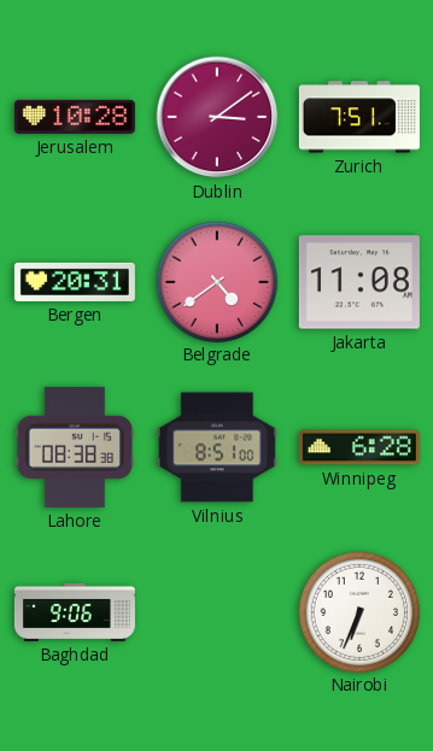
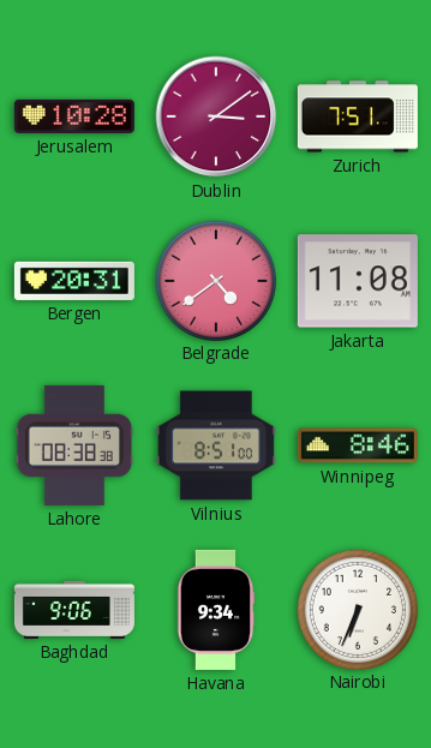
Winnipeg: 6:28 -> 8:46 (358, 445)
Havana: none -> 9:34 (216, 610)
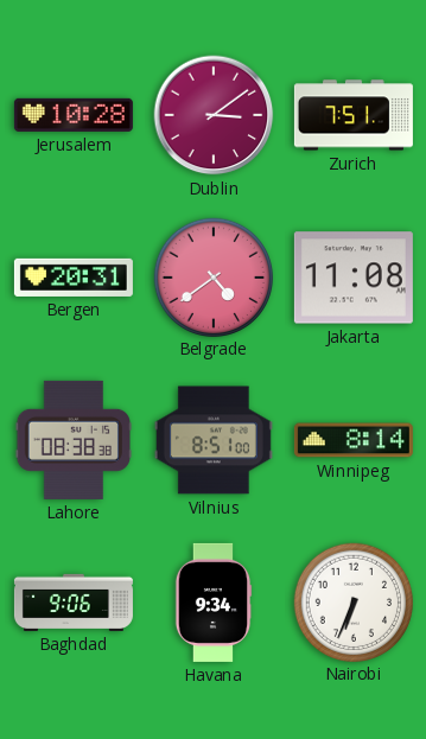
Winnipeg: 8:46 -> 8:14 (354, 440)
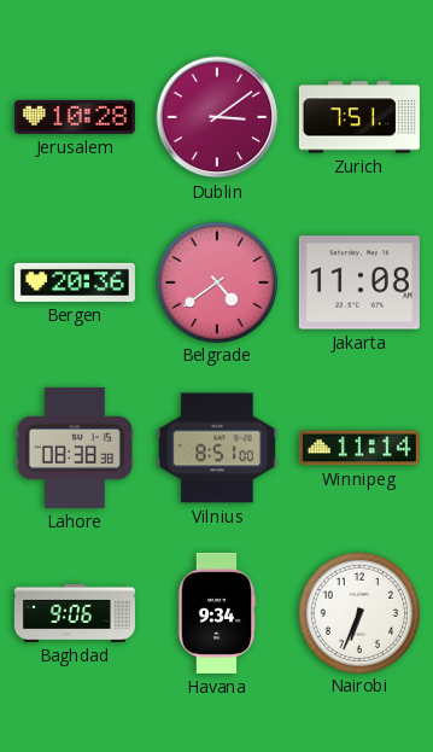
Bergen: 20:31 -> 20:36 (75, 282)
Winnipeg: 8:14 -> 11:14 (359, 448)
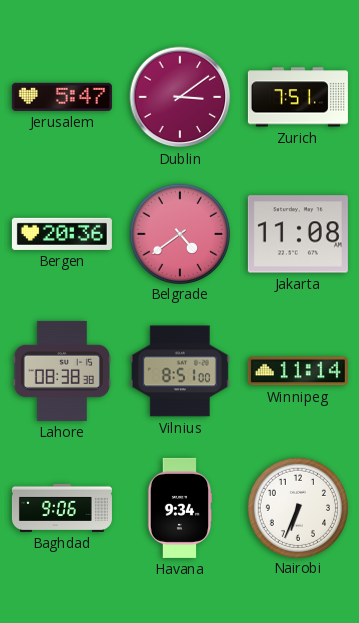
Jerusalem: 10:28 -> 5:47 (62, 97)
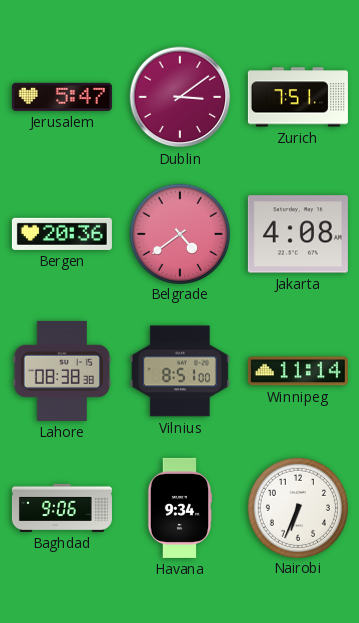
Jakarta: 11:08 -> 4:08 (298, 234)
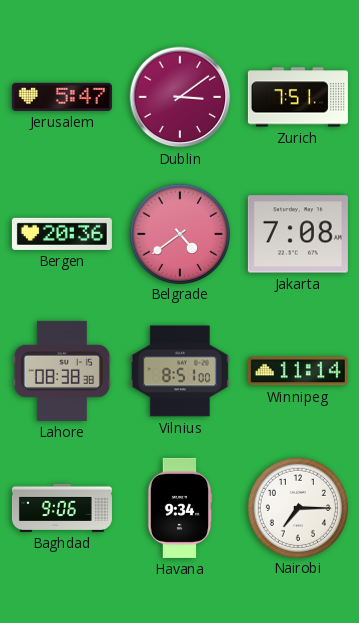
Jakarta: 4:08 -> 7:08 (298, 234)
Nairobi: 6:34 -> 7:15 (297, 507)
